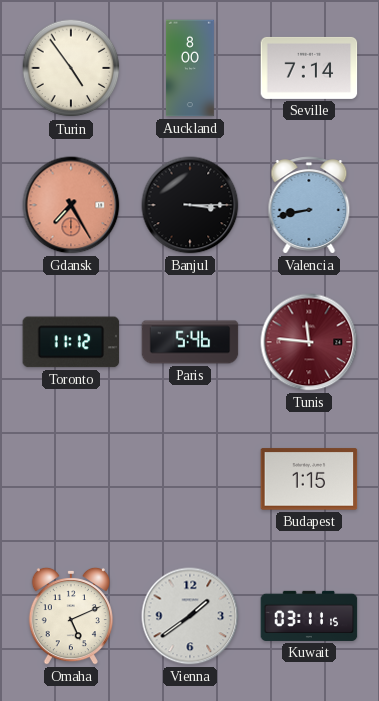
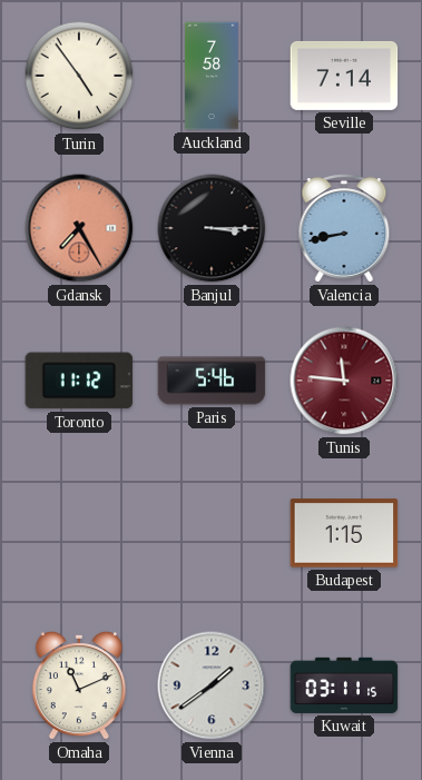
Auckland: 8:00 -> 7:58 (212, 76)
Omaha: 5:11 -> 11:11 (79, 685)
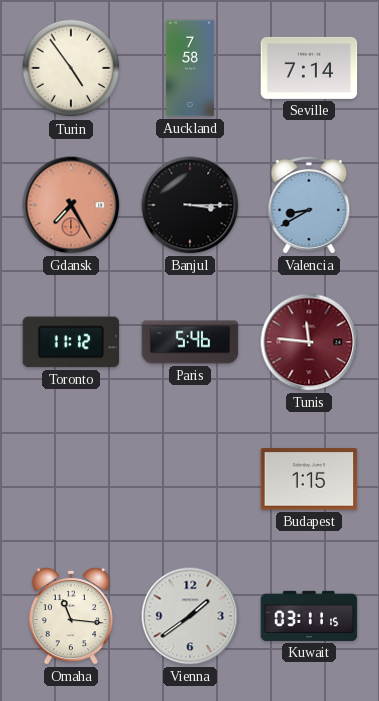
Valencia: 8:43 -> 8:40 (309, 205)
Omaha: 11:11 -> 11:16 (71, 616)
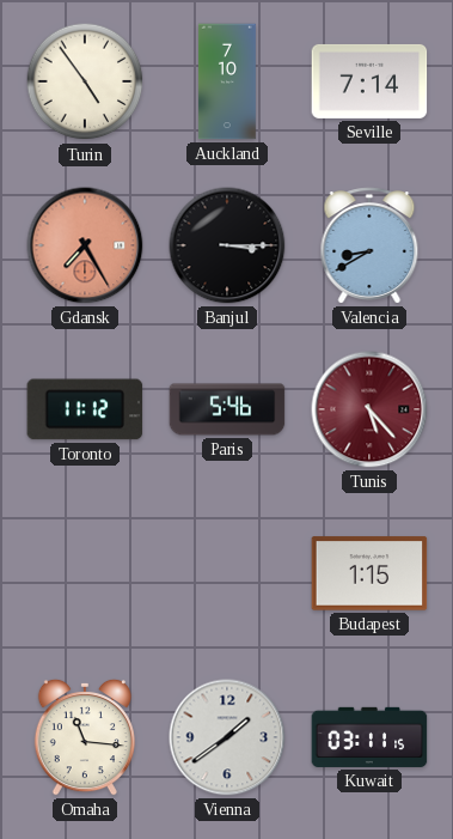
Auckland: 7:58 -> 7:10 (227, 81)
Tunis: 11:46 -> 5:23 (369, 409)
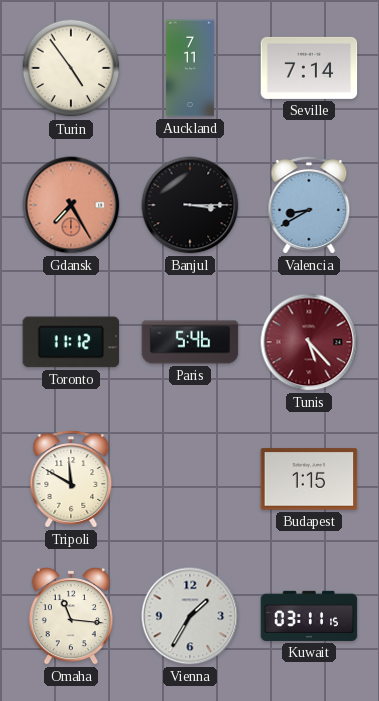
Auckland: 7:10 -> 7:11 (190, 68)
Tripoli: none -> 11:50 (71, 479)
Vienna: 1:39 -> 1:35 (190, 616)
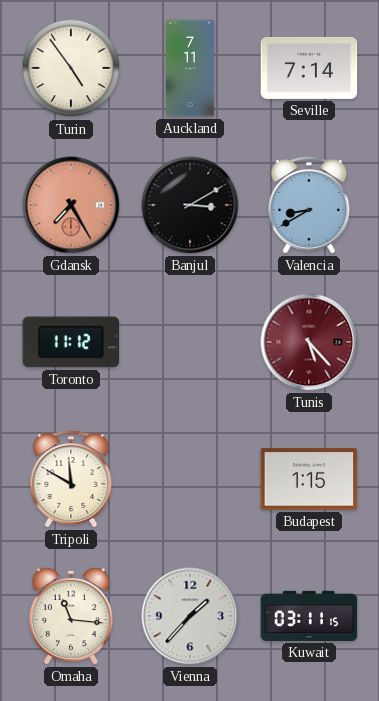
Banjul: 3:15 -> 3:10 (190, 205)
Paris: 5:46 -> none (190, 342)
Vienna: 1:35 -> 1:37 (190, 616)
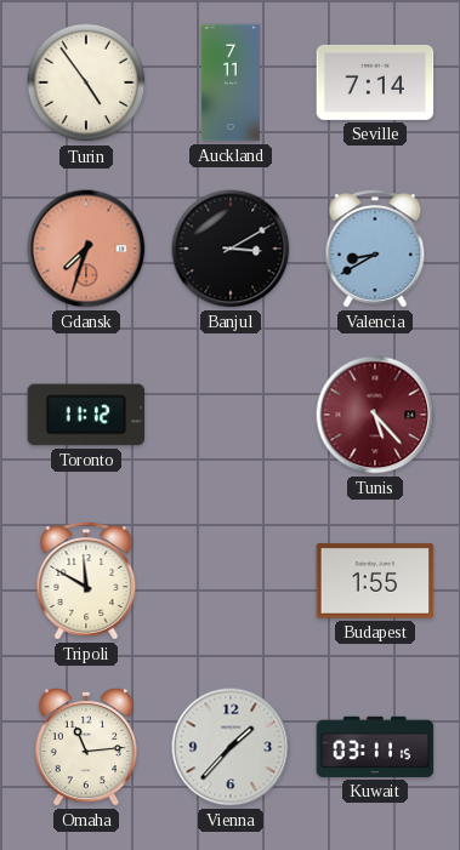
Gdansk: 7:25 -> 7:33 (86, 249)
Budapest: 1:15 -> 1:55 (375, 581)
Omaha: 11:16 -> 11:14 (86, 747)
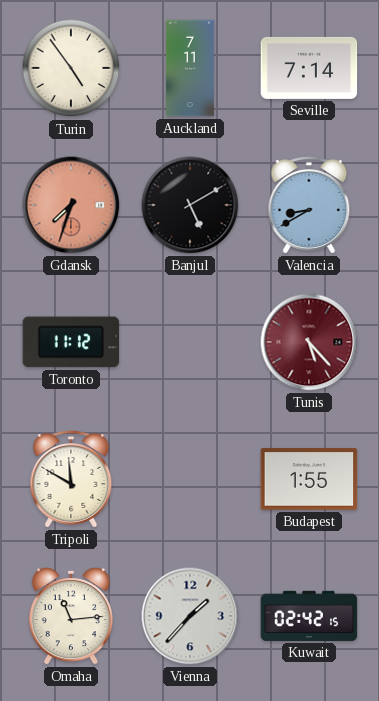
Banjul: 3:10 -> 5:10 (190, 205)
Kuwait: 03:11 -> 02:42 (309, 616)
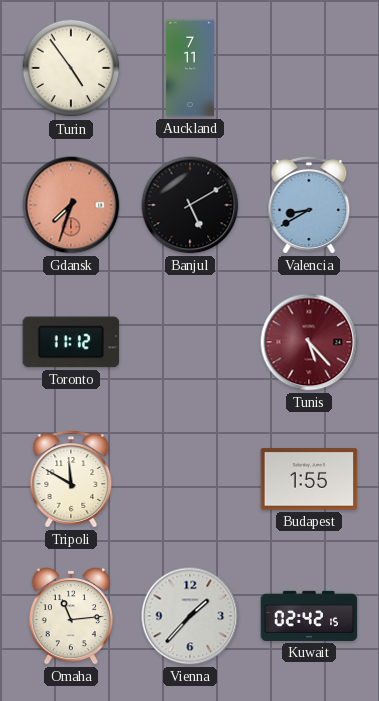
Seville: 7:14 -> none (309, 68)
